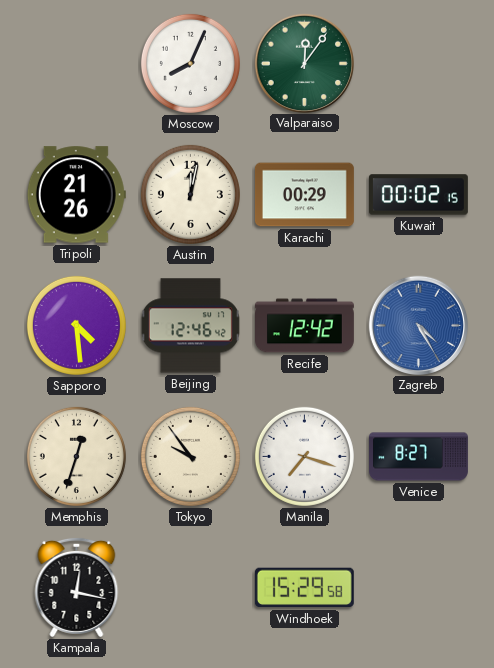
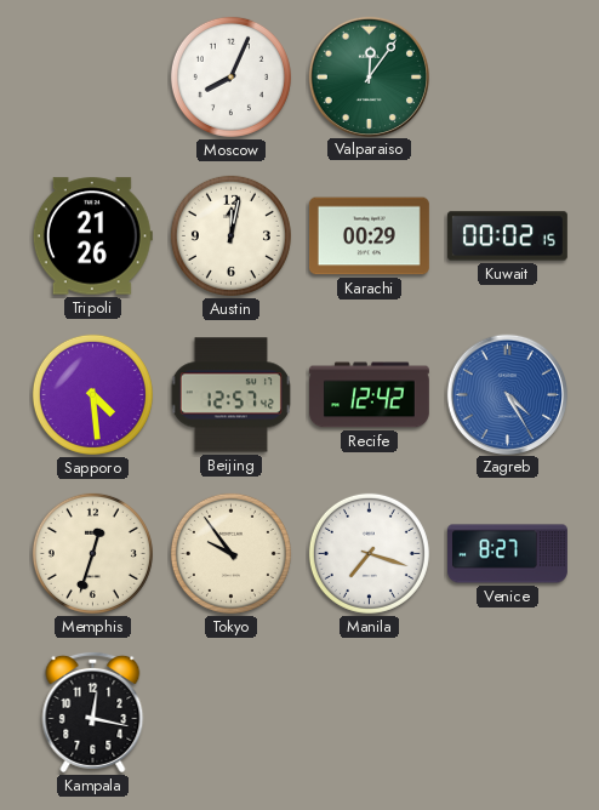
Beijing: 12:46 -> 12:57 (230, 395)
Windhoek: 15:29 -> none (304, 588)
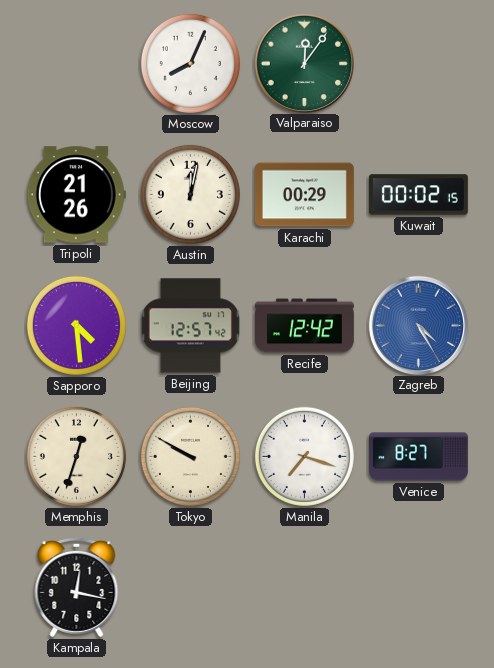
Tokyo: 9:54 -> 9:50 (190, 456)
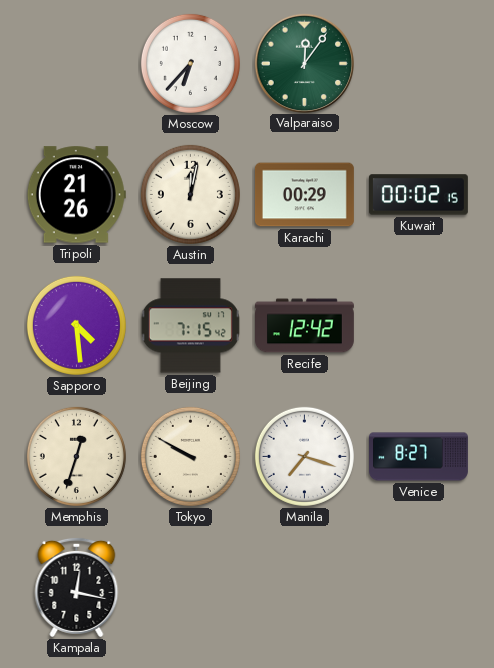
Moscow: 8:04 -> 6:37 (190, 63)
Beijing: 12:57 -> 7:15 (190, 326)
Zagreb: 4:25 -> none (418, 325)
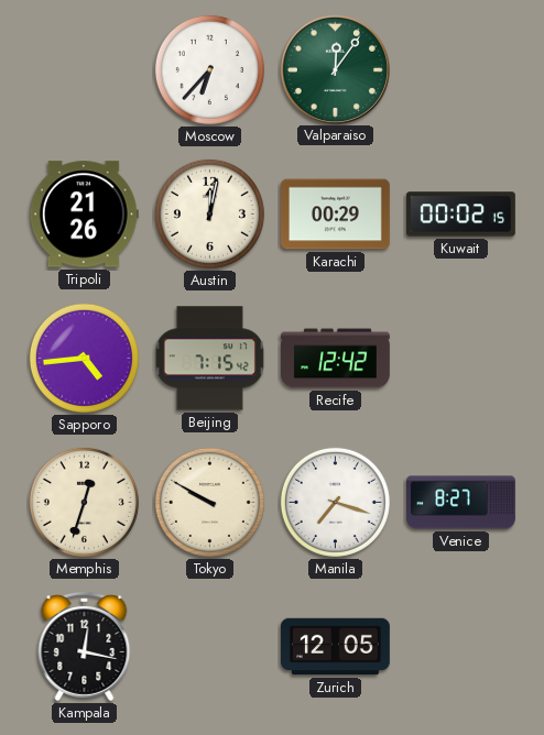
Sapporo: 4:29 -> 4:44 (84, 358)
Zurich: none -> 12:05 (335, 647)
